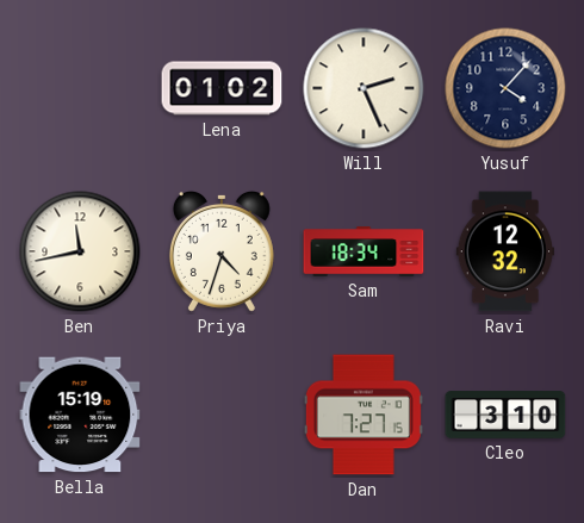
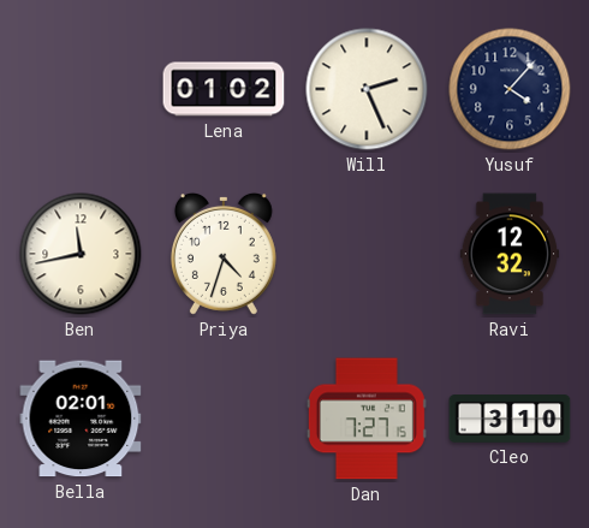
Sam: 18:34 -> none (364, 251)
Bella: 15:19 -> 02:01 (81, 419)
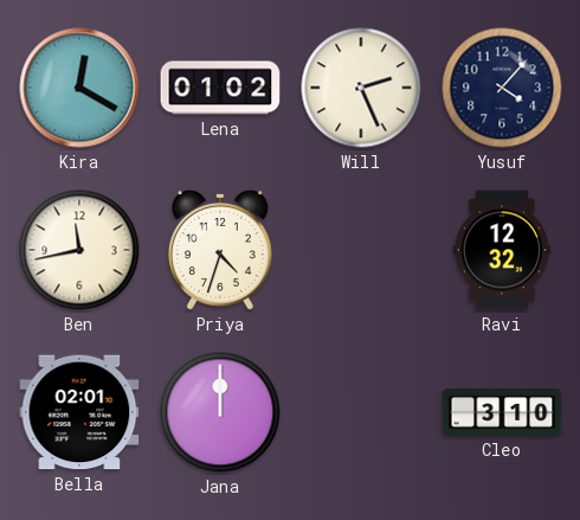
Kira: none -> 12:20 (79, 88)
Jana: none -> 12:00 (220, 412)
Dan: 7:27 -> none (367, 419)
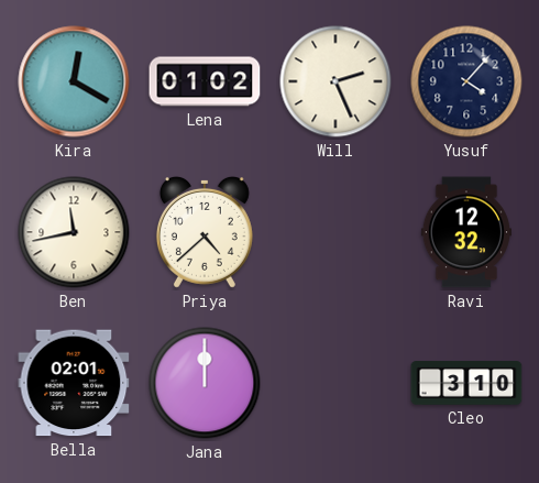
Priya: 4:33 -> 4:38 (205, 232)
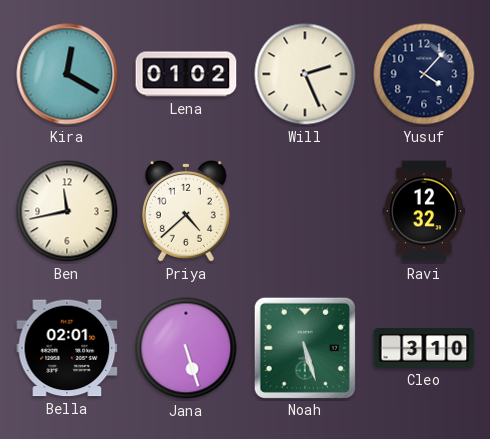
Jana: 12:00 -> 5:27 (186, 348)
Noah: none -> 5:27 (304, 347)
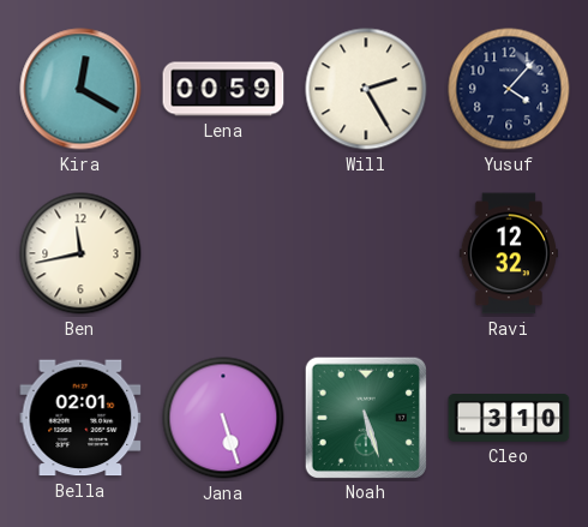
Lena: 01:02 -> 00:59 (223, 89)
Will: 2:26 -> 2:25 (366, 89)
Priya: 4:38 -> none (186, 211)
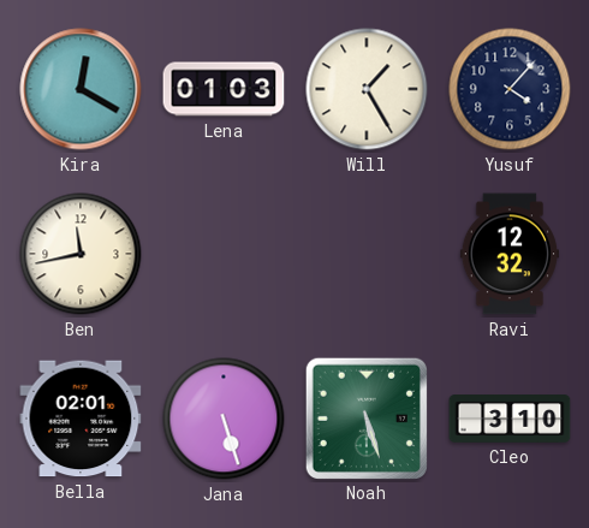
Lena: 00:59 -> 01:03 (224, 89)
Will: 2:25 -> 1:25 (367, 89)
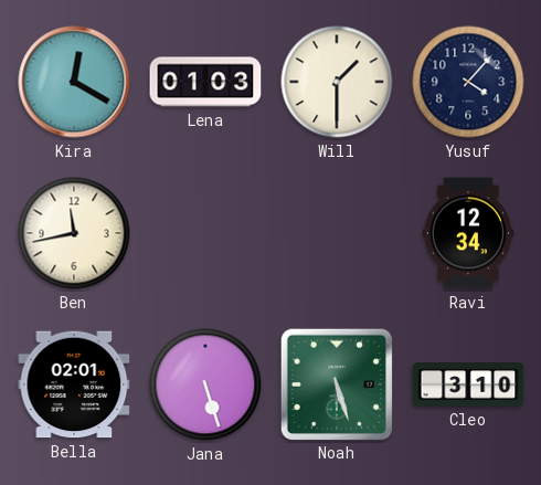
Will: 1:25 -> 1:30 (337, 82)
Ravi: 12:32 -> 12:34 (468, 233)
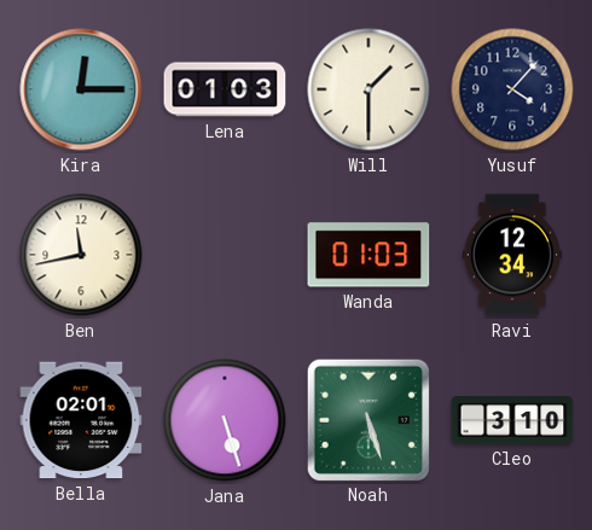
Kira: 12:20 -> 12:15 (81, 89)
Wanda: none -> 01:03 (368, 255)
